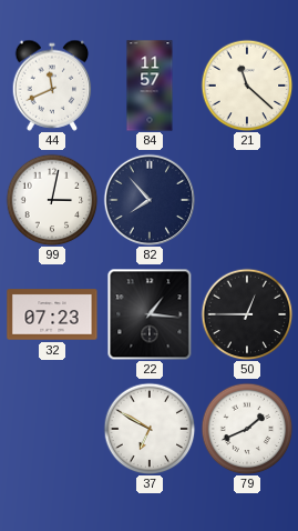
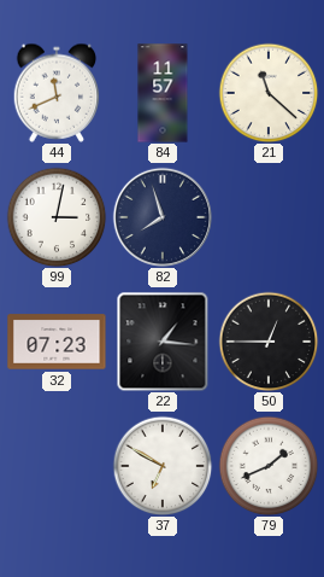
82: 7:53 -> 7:57 (161, 216)
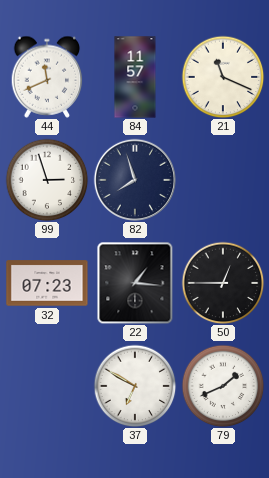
21: 11:22 -> 11:19 (223, 77)
99: 3:02 -> 2:57 (47, 180)
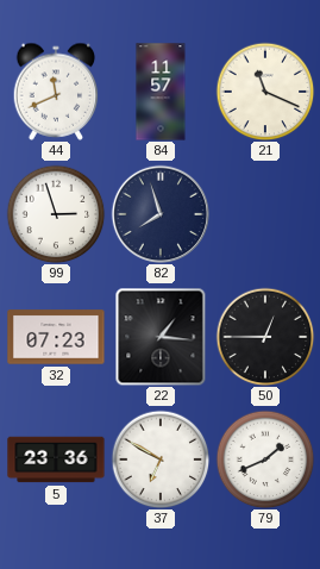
5: none -> 23:36 (56, 459)
